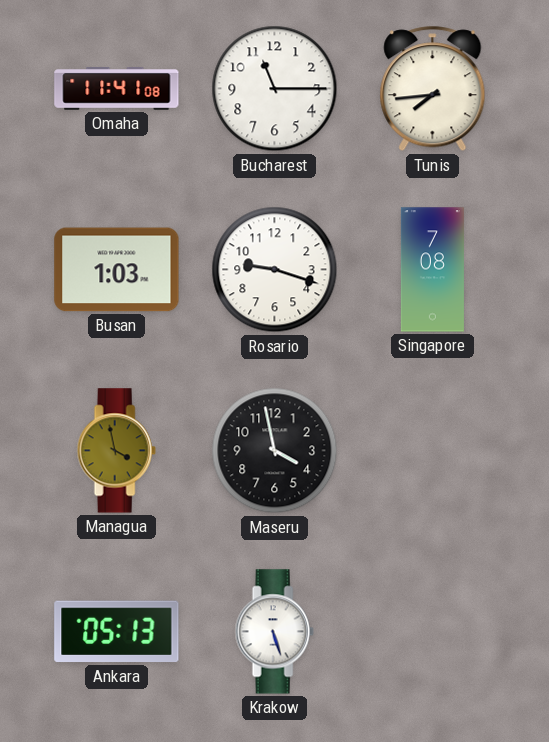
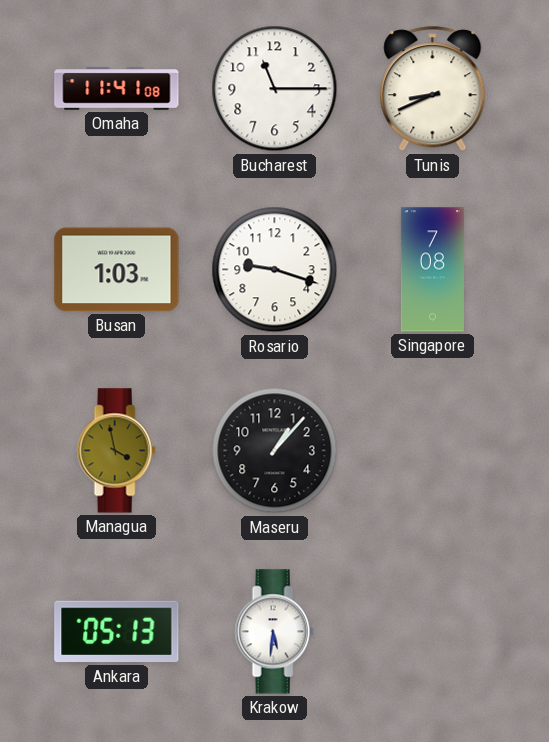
Tunis: 7:44 -> 8:41 (433, 89)
Maseru: 3:58 -> 1:07 (275, 451)
Krakow: 5:27 -> 5:31 (274, 632)
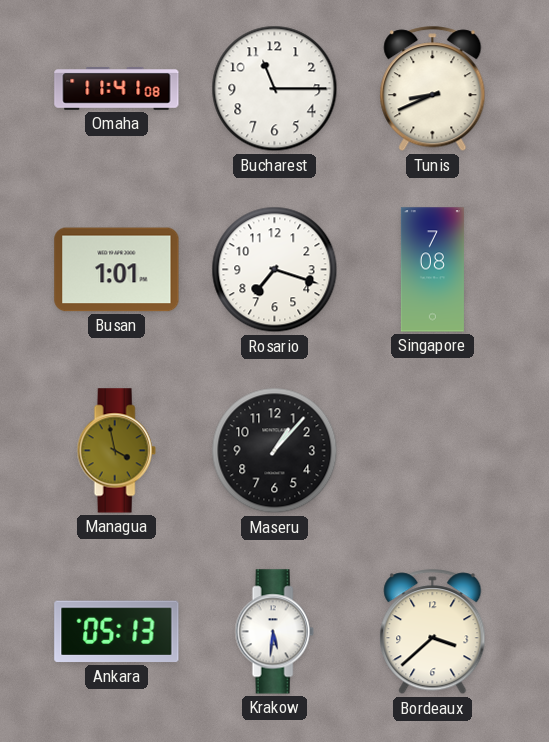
Busan: 1:03 -> 1:01 (117, 270)
Rosario: 9:18 -> 7:18 (275, 270)
Bordeaux: none -> 3:38 (433, 632)
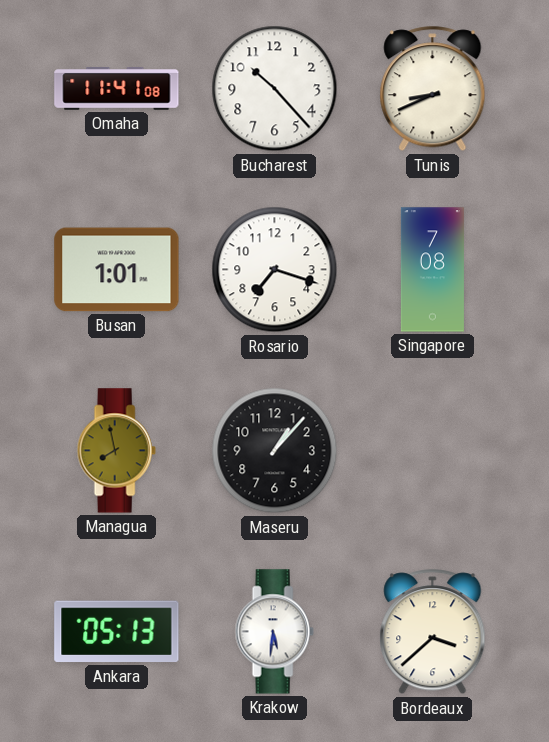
Bucharest: 11:15 -> 10:23 (275, 89)
Managua: 3:58 -> 7:58 (116, 451)
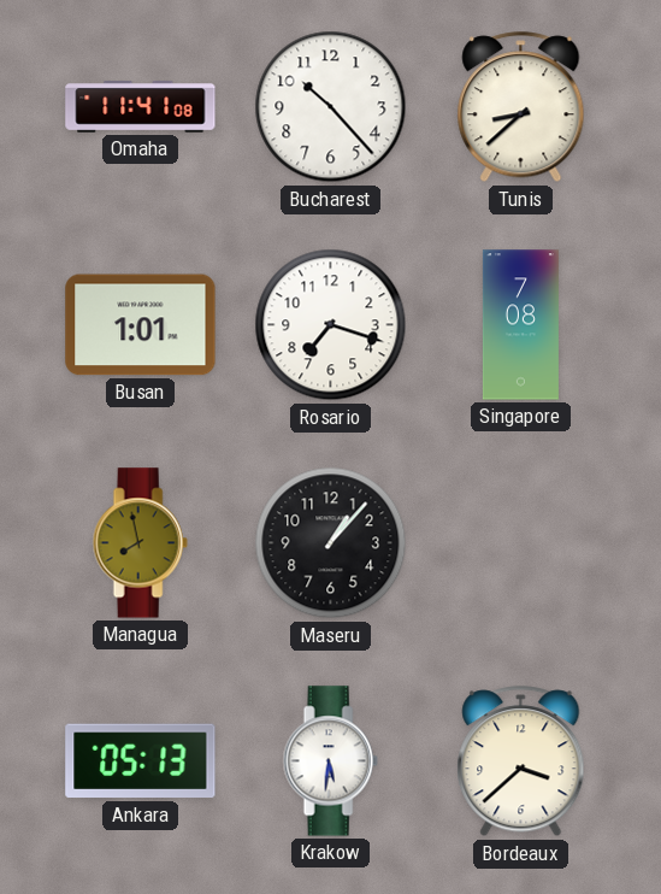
Tunis: 8:41 -> 8:38 (521, 107)
